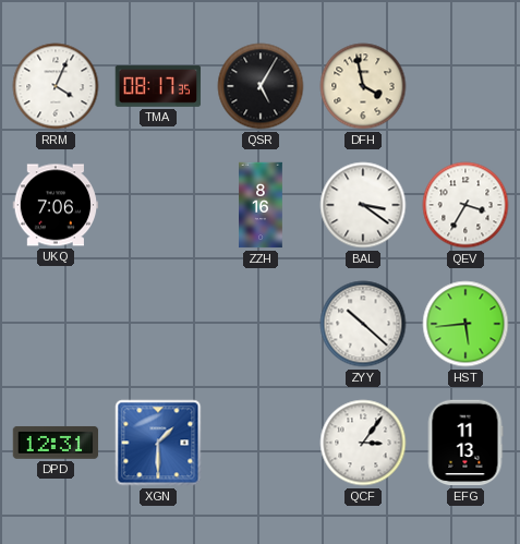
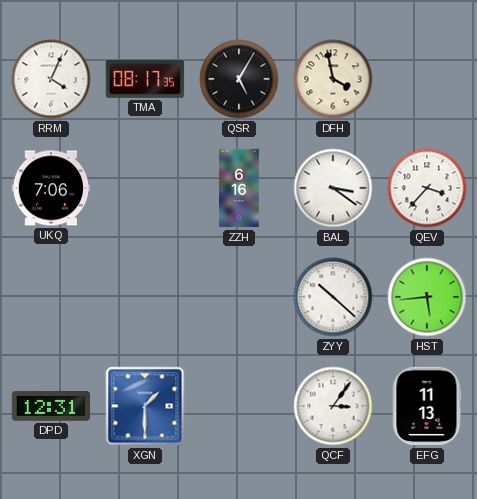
ZZH: 8:16 -> 6:16 (239, 188)
QEV: 3:35 -> 3:37 (427, 188)
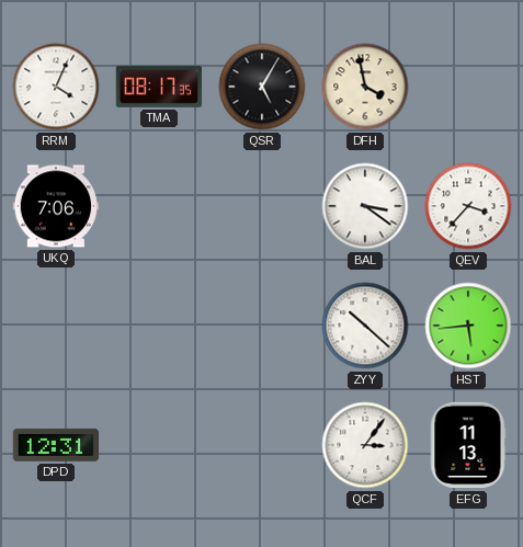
ZZH: 6:16 -> none (239, 188)
XGN: 1:30 -> none (145, 406)
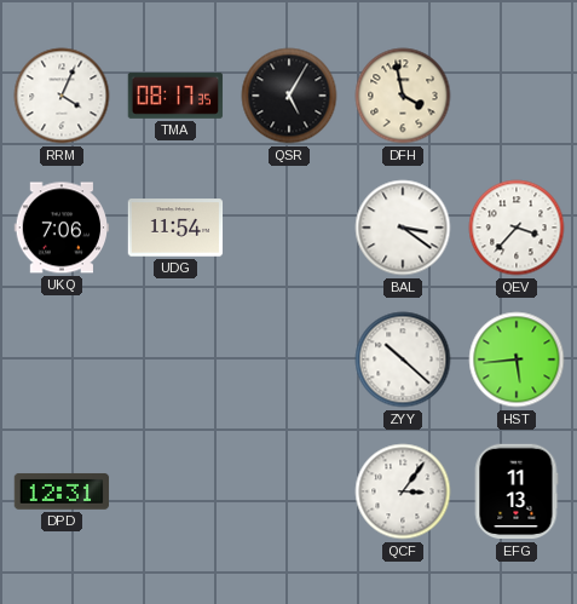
UDG: none -> 11:54 (175, 228)
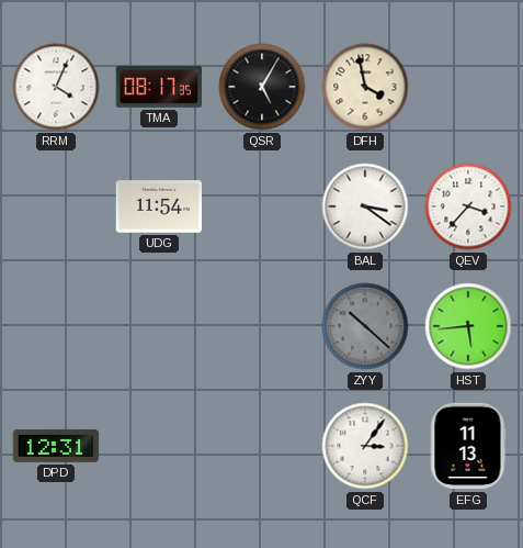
UKQ: 7:06 -> none (62, 228)
ZYY dial: white -> grey (365, 326)
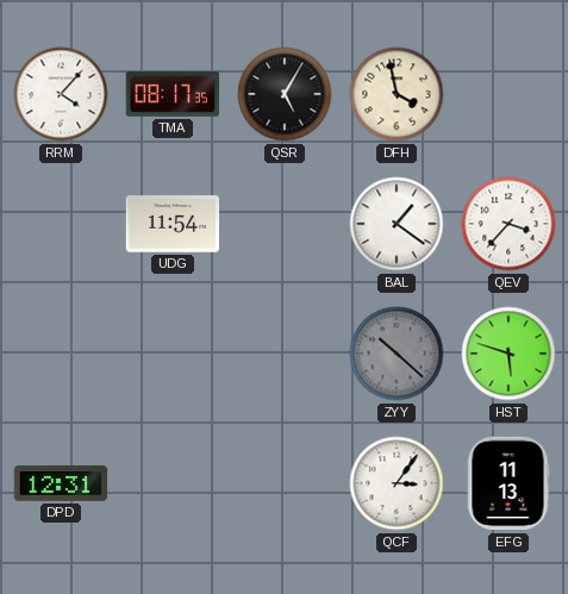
RRM: 4:04 -> 4:07 (61, 94)
BAL: 3:21 -> 1:21 (397, 224)
HST: 5:44 -> 5:48 (508, 354)
